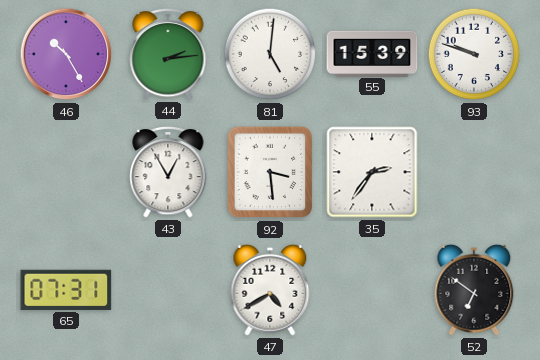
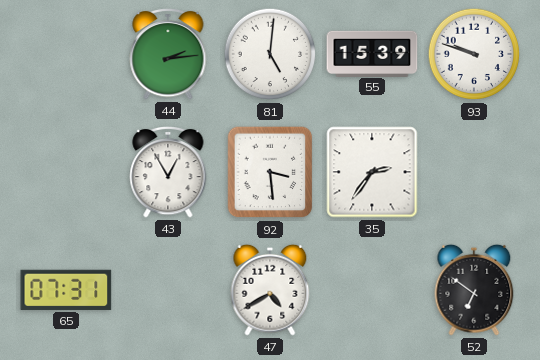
46: 10:25 -> none (66, 54)
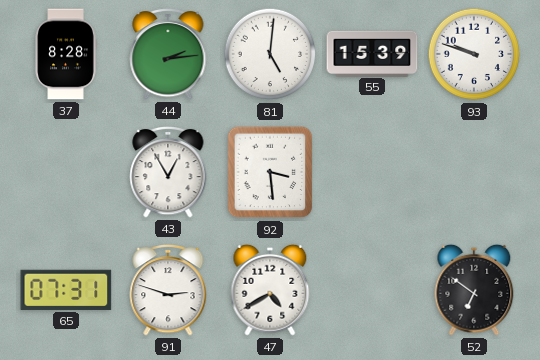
37: none -> 8:28 (66, 54)
35: 2:36 -> none (372, 172)
91: none -> 2:48 (168, 290)
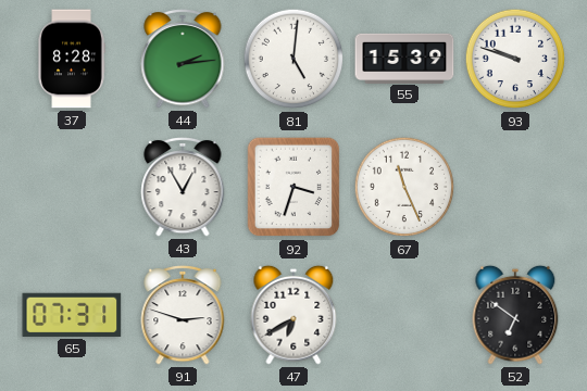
92: 3:29 -> 3:33 (293, 187)
67: none -> 11:26 (404, 187)
47: 4:40 -> 6:40 (293, 315)
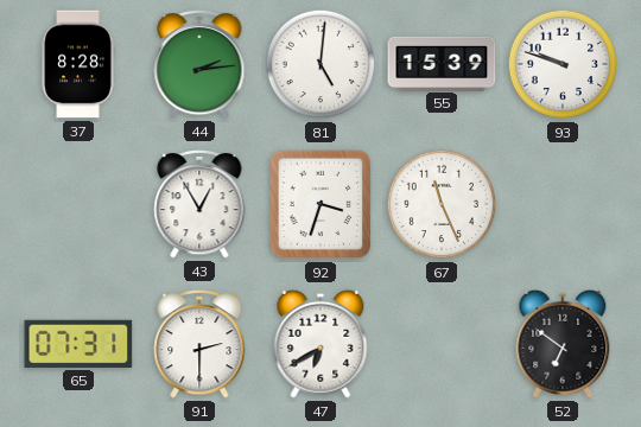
91: 2:48 -> 2:30 (199, 344)
